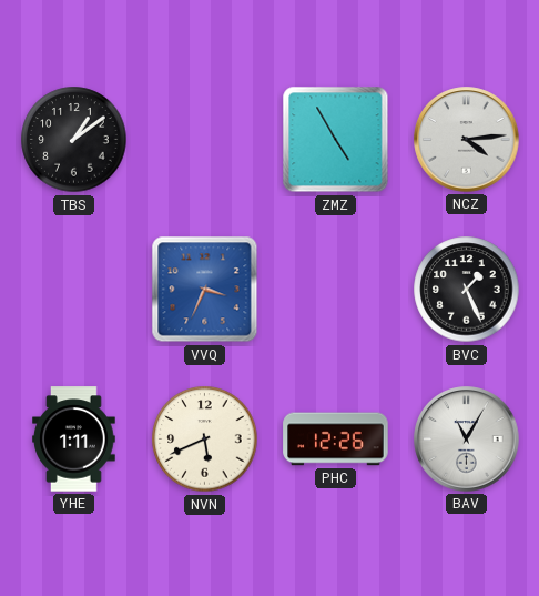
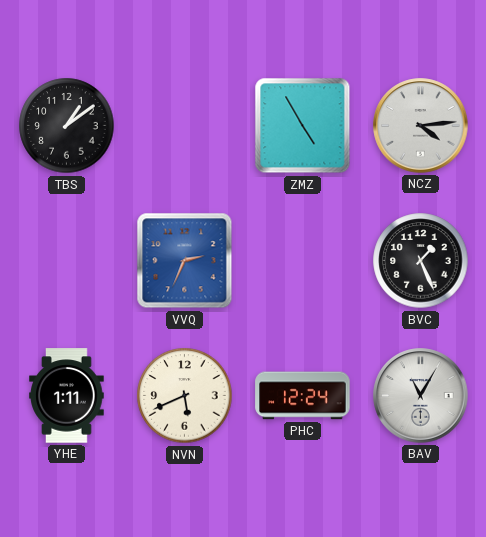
VVQ: 3:34 -> 2:34 (185, 261)
PHC: 12:26 -> 12:24 (303, 396)
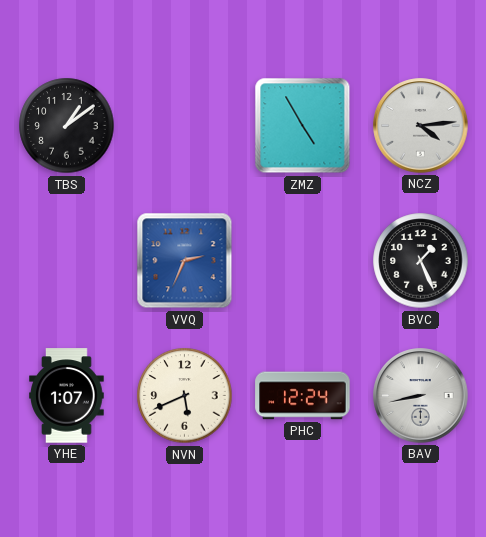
YHE: 1:11 -> 1:07 (67, 396)
BAV: 11:05 -> 8:43 (421, 396)
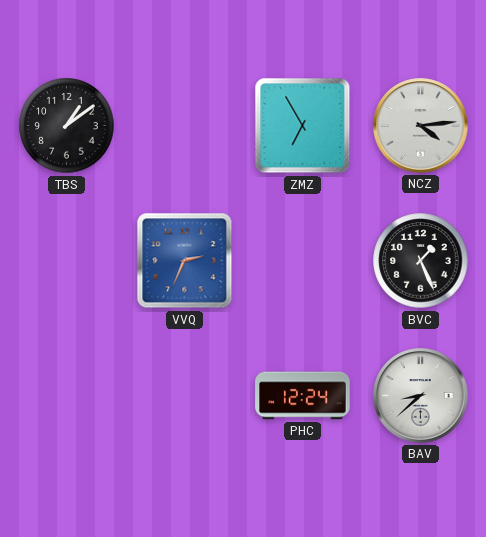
ZMZ: 4:55 -> 6:55 (303, 126)
YHE: 1:07 -> none (67, 396)
NVN: 5:41 -> none (185, 396)
BAV: 8:43 -> 8:38 (421, 396)
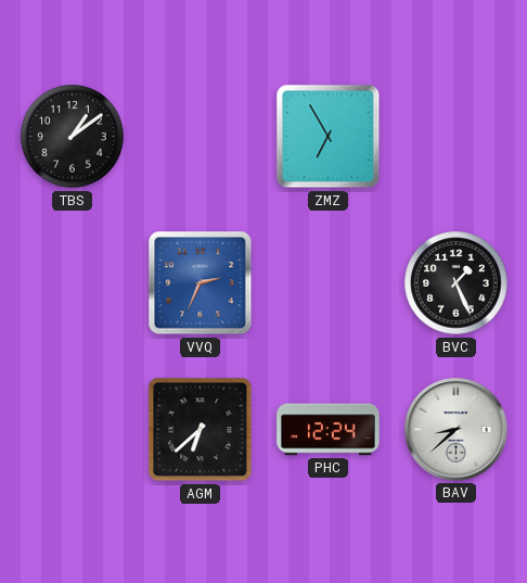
NCZ: 4:14 -> none (421, 126)
AGM: none -> 6:38 (201, 430)
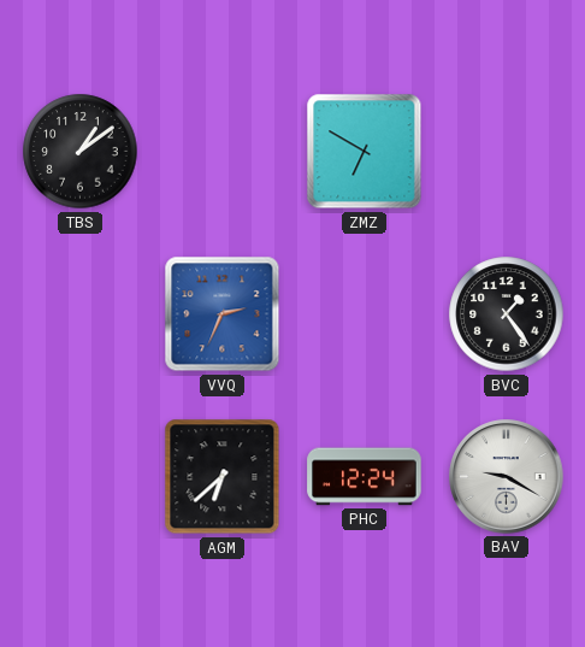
ZMZ: 6:55 -> 6:50 (365, 152)
BVC: 1:26 -> 1:24 (507, 314)
BAV: 8:38 -> 9:20 (507, 477)
